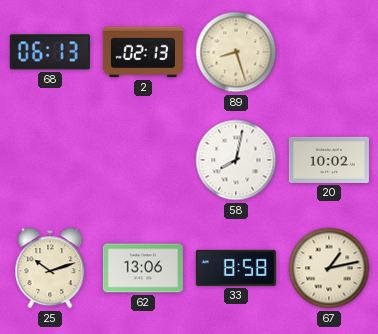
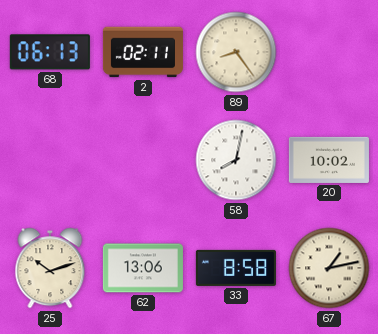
2: 02:13 -> 02:11 (143, 52)
89: 8:27 -> 8:24 (236, 52)
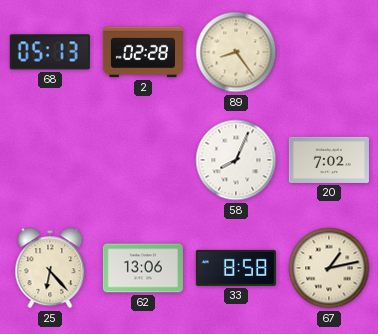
68: 06:13 -> 05:13 (50, 52)
2: 02:11 -> 02:28 (143, 52)
58: 8:02 -> 8:04 (236, 160)
20: 10:02 -> 7:02 (329, 160)
25: 10:12 -> 6:23 (50, 268)
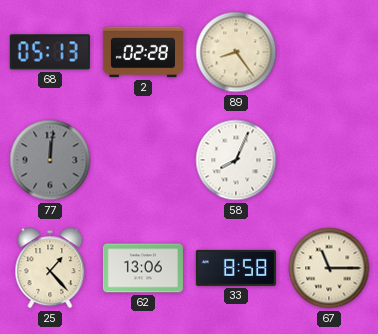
77: none -> 12:01 (50, 160)
20: 7:02 -> none (329, 160)
25: 6:23 -> 1:23 (50, 268)
67: 1:13 -> 11:15 (329, 268)
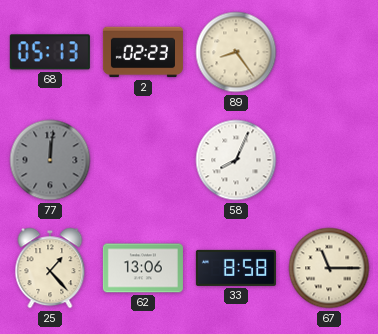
2: 02:28 -> 02:23 (143, 52)
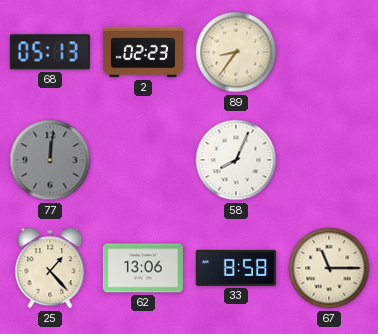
89: 8:24 -> 8:36 (236, 52)
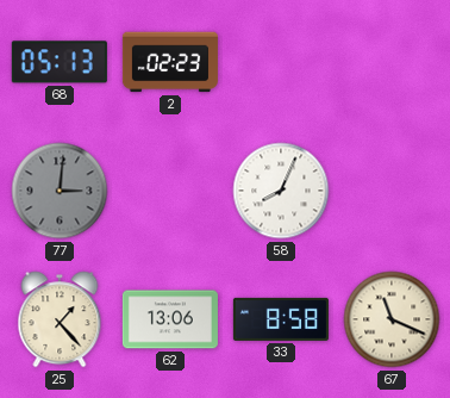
89: 8:36 -> none (236, 52)
77: 12:01 -> 3:01 (60, 191)
67: 11:15 -> 11:19 (392, 319)
